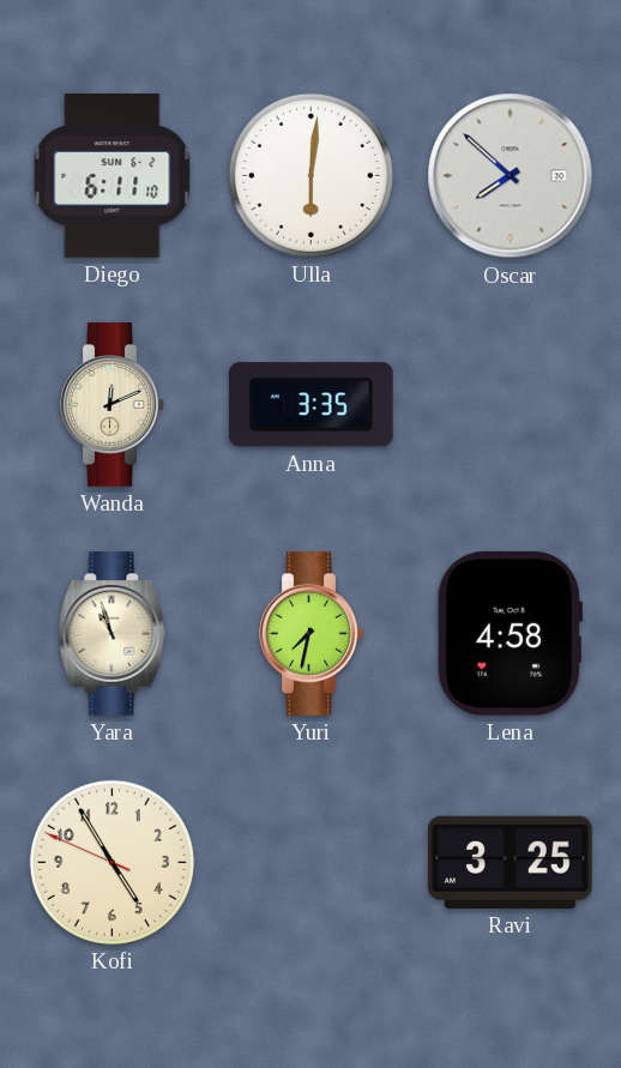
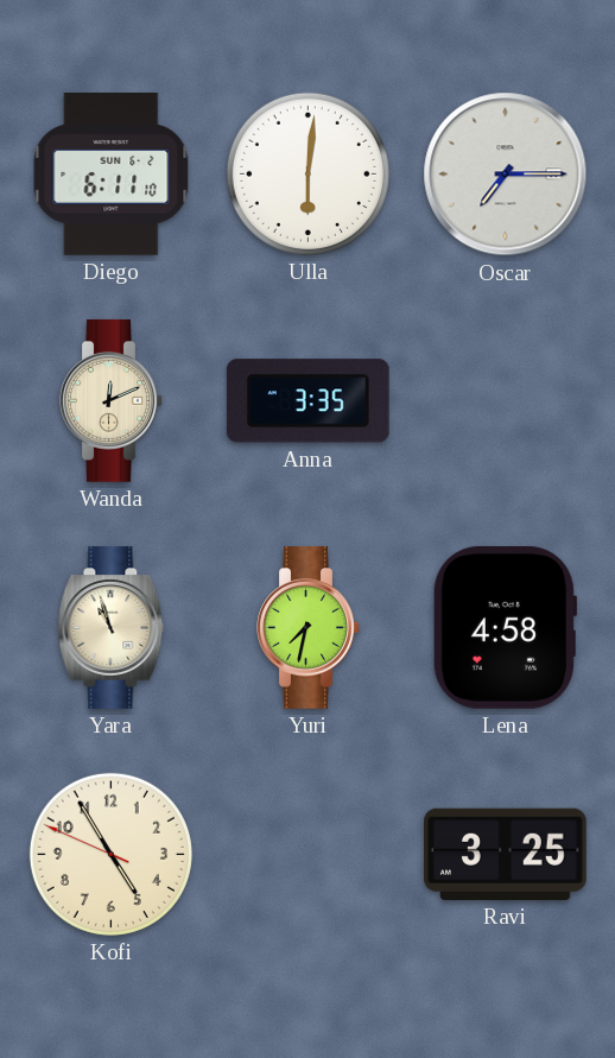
Oscar: 7:52 -> 7:15 (506, 175)
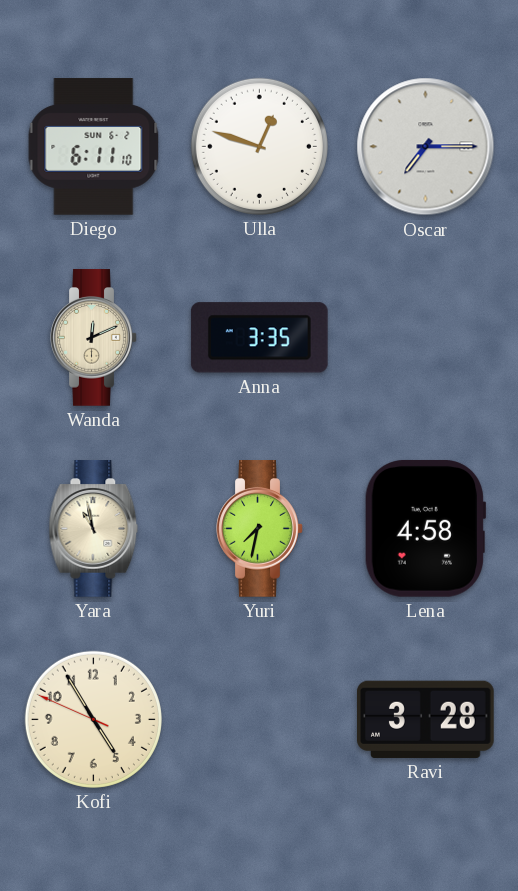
Ulla: 6:01 -> 12:48 (259, 146)
Yara: 10:57 -> 10:58 (94, 529)
Ravi: 3:25 -> 3:28 (426, 719)
